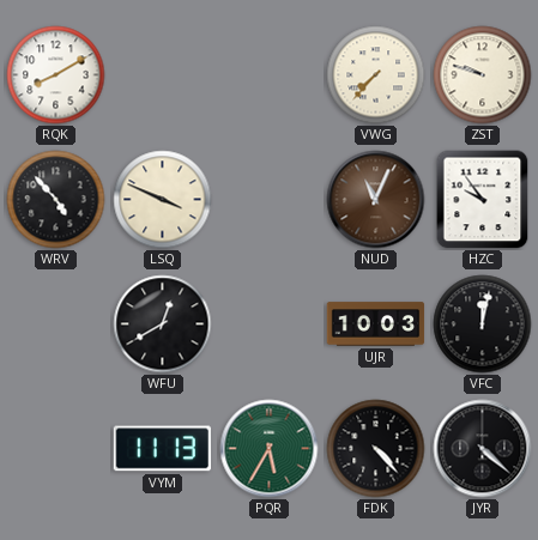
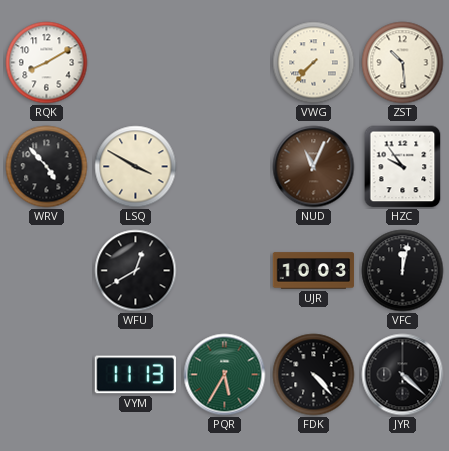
ZST: 9:48 -> 10:29 (403, 63)
LSQ: 3:49 -> 3:50 (136, 167)
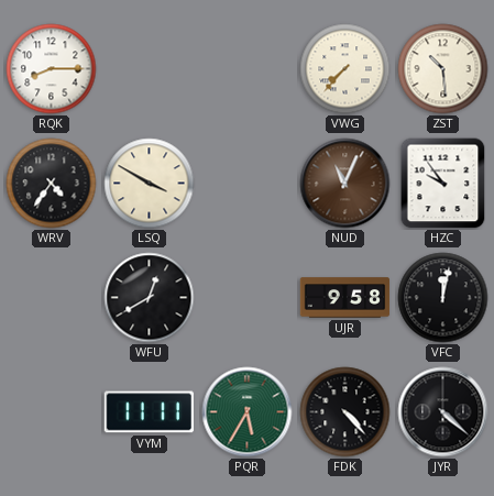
RQK: 8:10 -> 8:15 (52, 69)
WRV: 4:53 -> 4:36 (52, 184)
UJR: 10:03 -> 9:58 (345, 298)
VYM: 11:13 -> 11:11 (149, 412)
